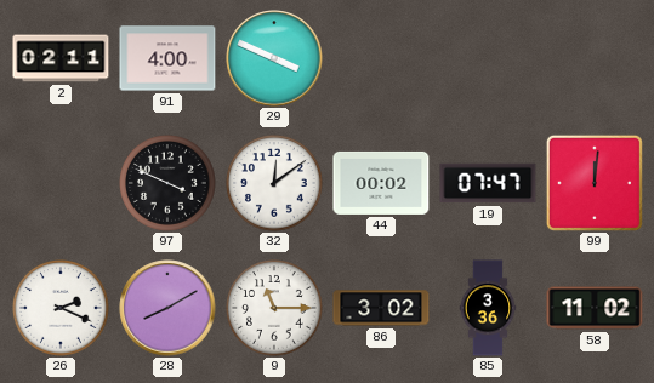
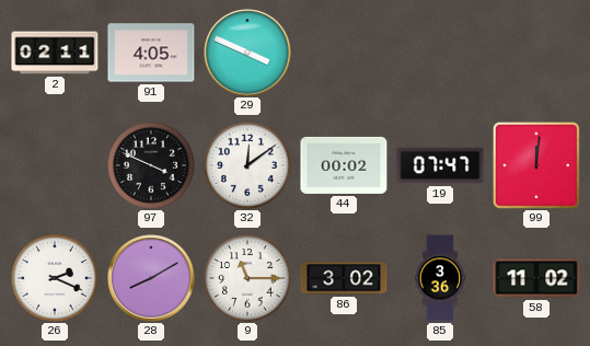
91: 4:00 -> 4:05 (151, 53)
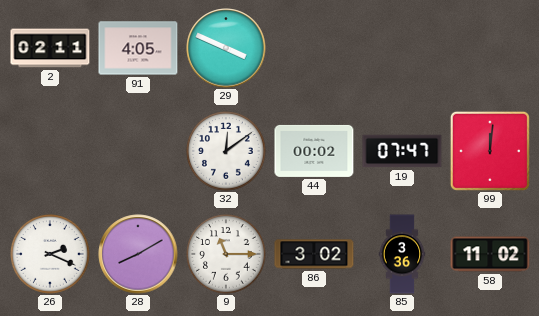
97: 3:49 -> none (152, 166)
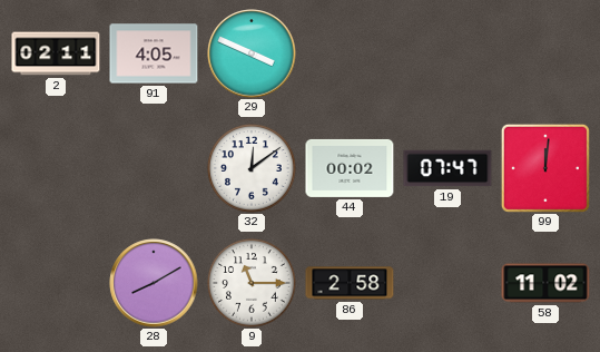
26: 2:19 -> none (51, 255)
86: 3:02 -> 2:58 (350, 283)
85: 3:36 -> none (402, 254)
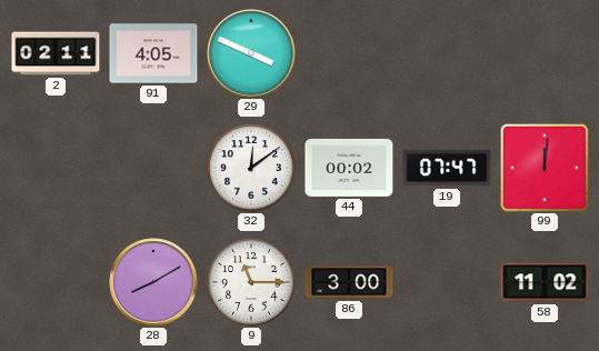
86: 2:58 -> 3:00 (349, 282)
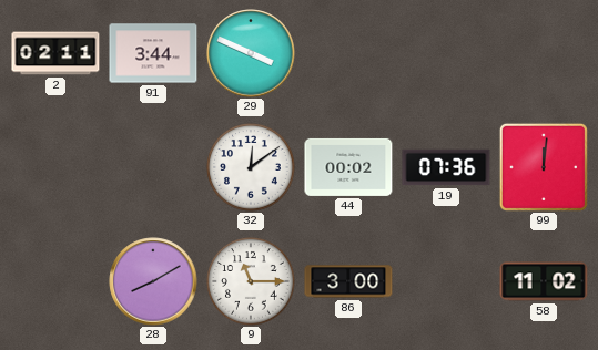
91: 4:05 -> 3:44 (153, 53)
19: 07:47 -> 07:36 (446, 167)
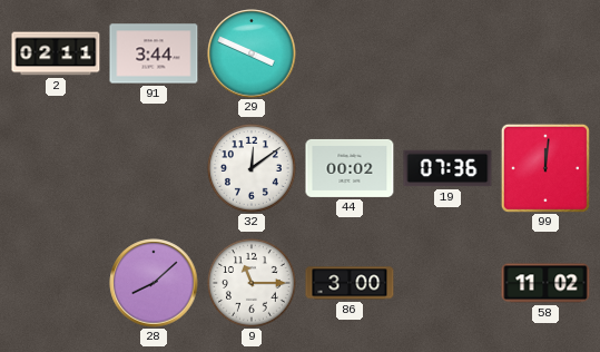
28: 8:10 -> 8:08 (154, 283)
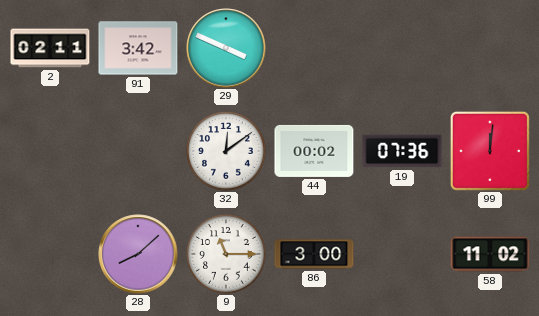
91: 3:44 -> 3:42 (138, 48)
